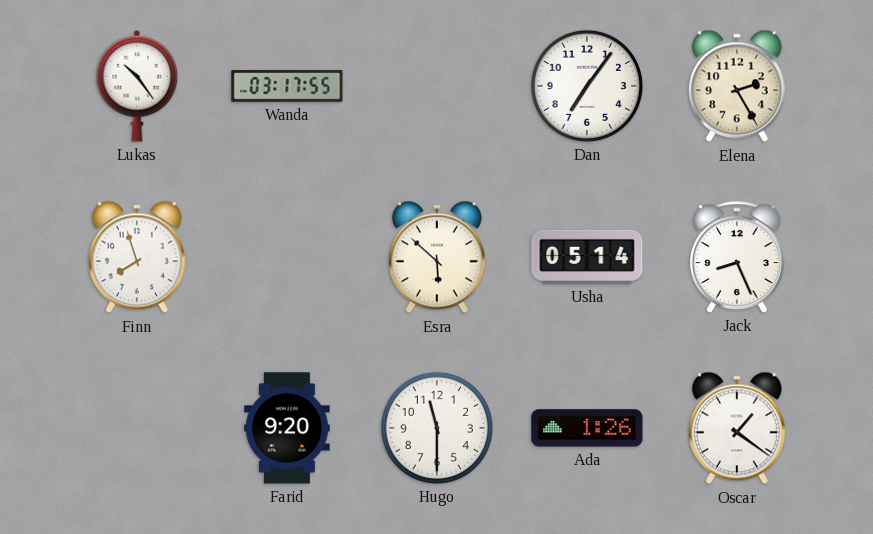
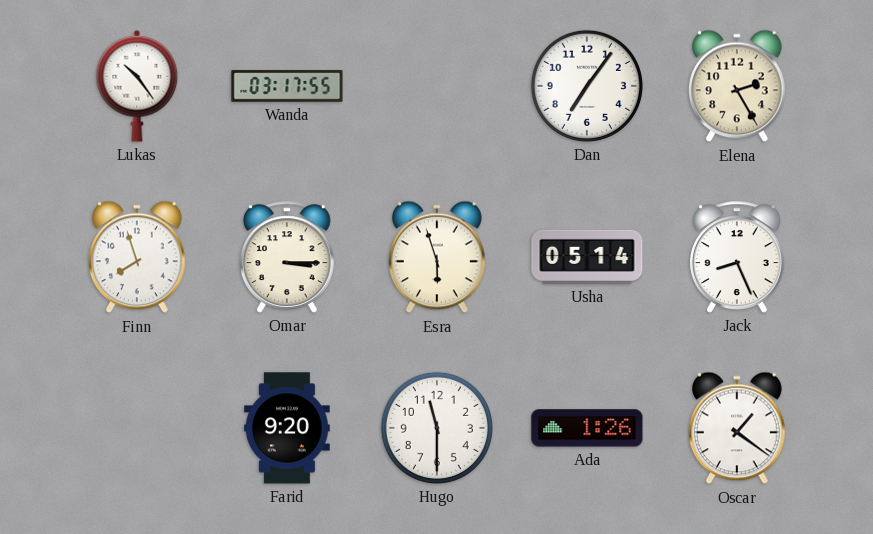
Omar: none -> 3:15 (288, 257)
Esra: 5:52 -> 5:57 (438, 257)
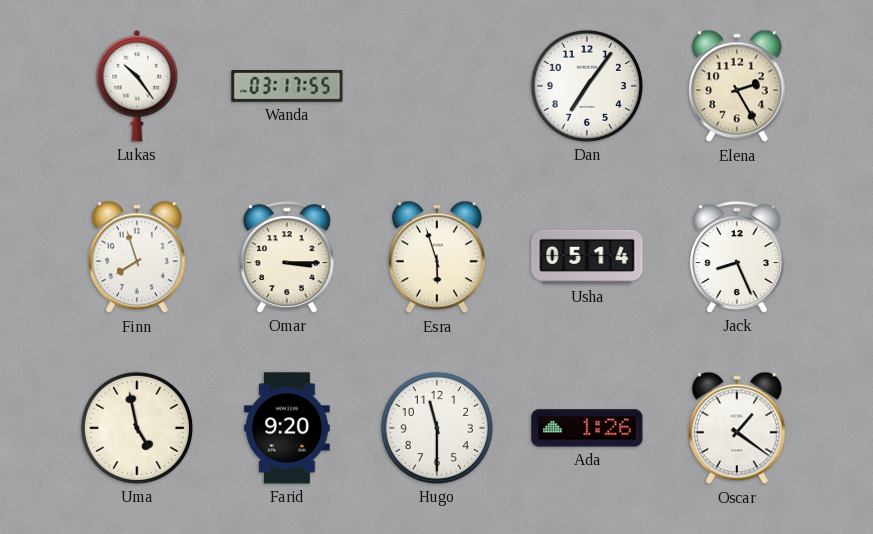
Uma: none -> 4:58 (137, 428)
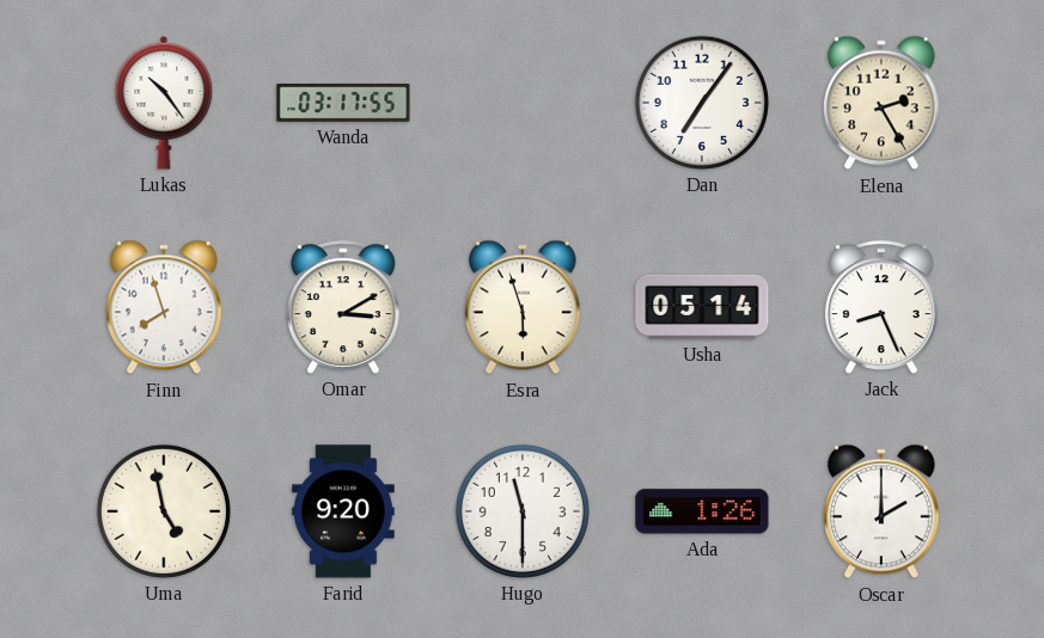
Omar: 3:15 -> 3:10 (344, 307)
Oscar: 1:21 -> 2:00 (883, 511)
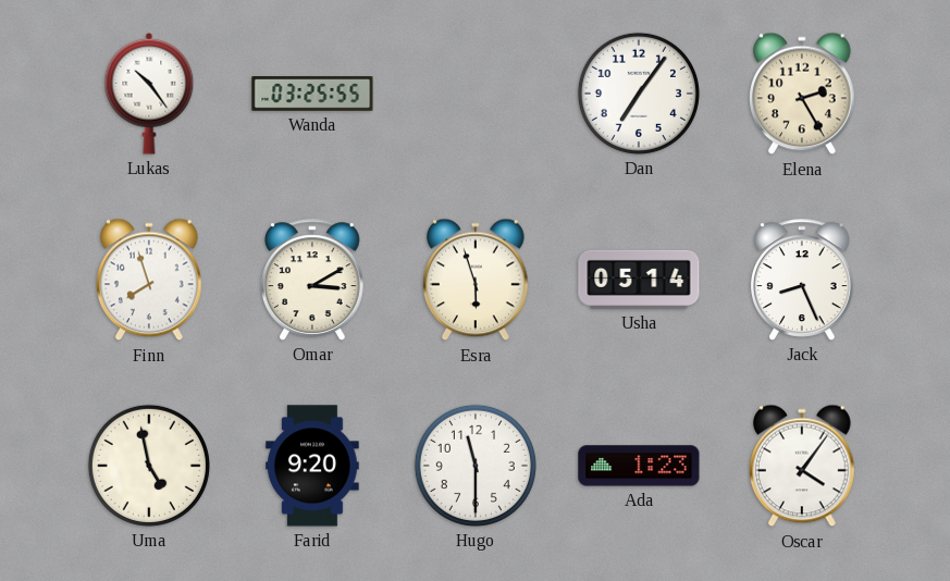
Wanda: 03:17 -> 03:25 (312, 94)
Ada: 1:26 -> 1:23 (639, 466)
Oscar: 2:00 -> 4:06 (803, 466)
